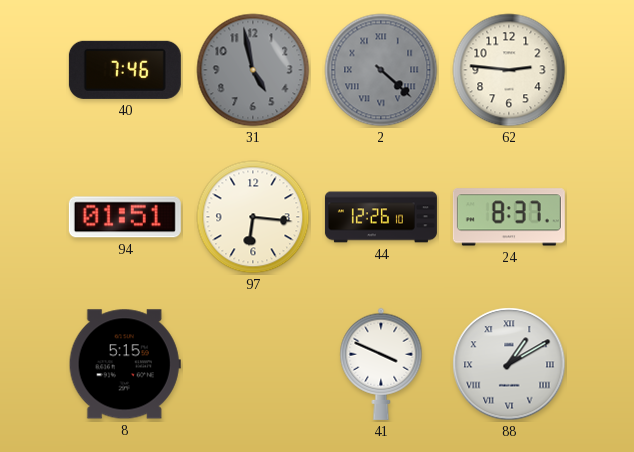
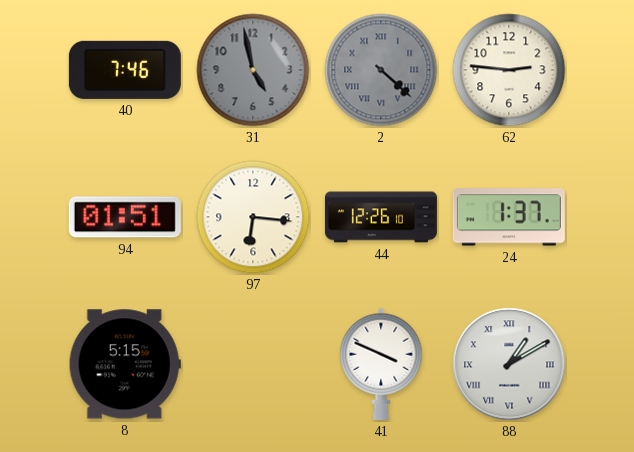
24: 8:37 -> 1:37 (509, 217)
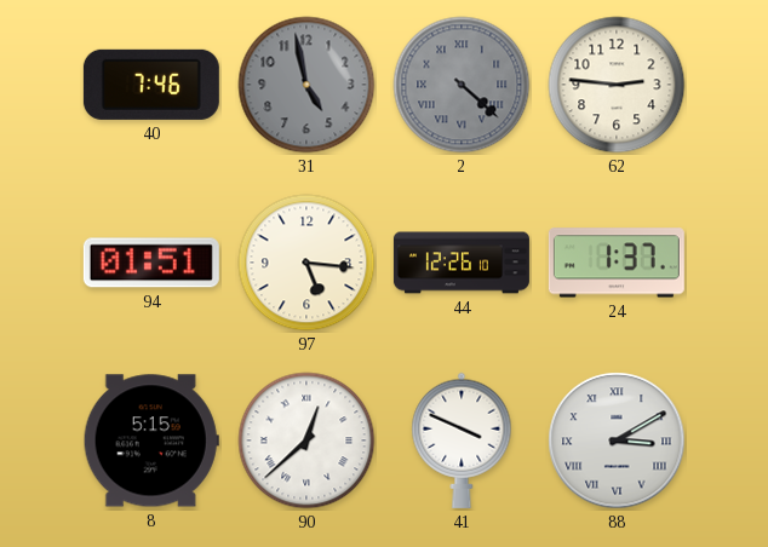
97: 6:16 -> 5:16 (306, 263)
90: none -> 12:38 (306, 441)
88: 1:10 -> 3:10 (617, 441)
